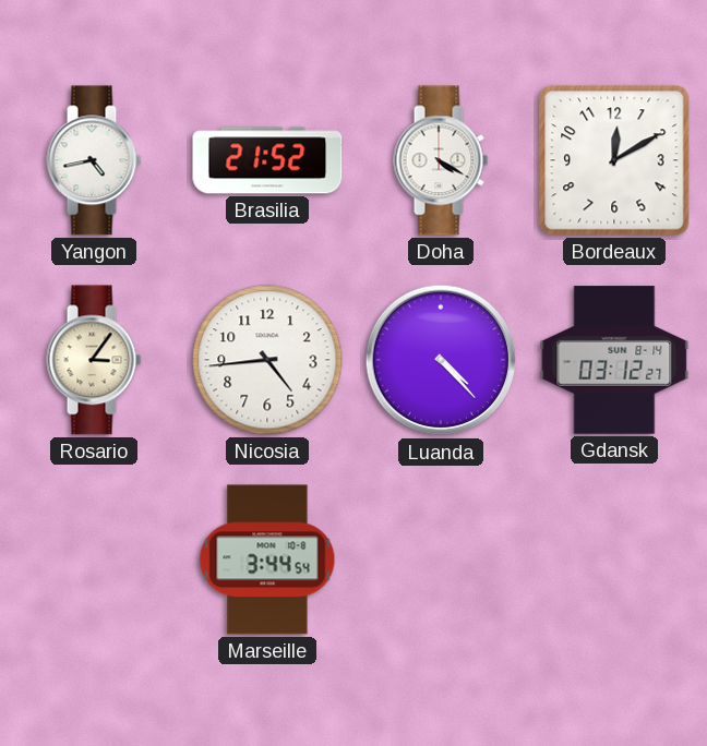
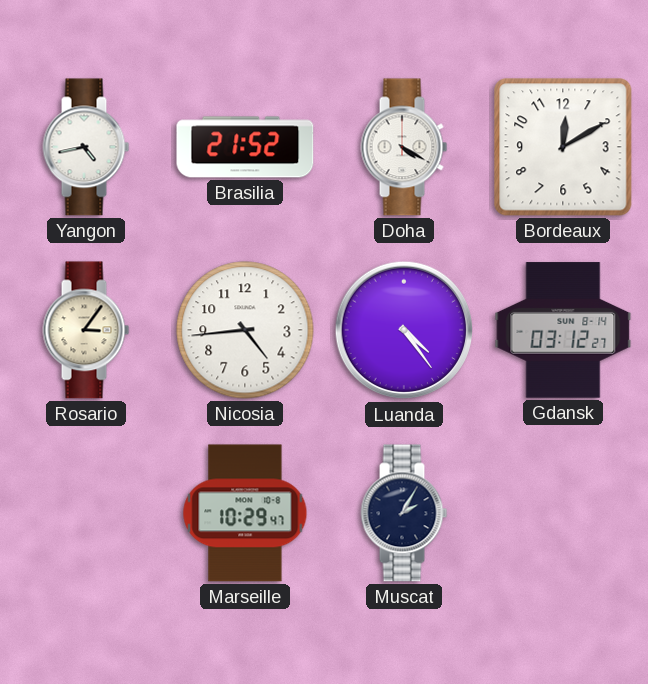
Luanda: 4:23 -> 4:24 (404, 330)
Marseille: 3:44 -> 10:29 (245, 513)
Muscat: none -> 2:05 (404, 513)
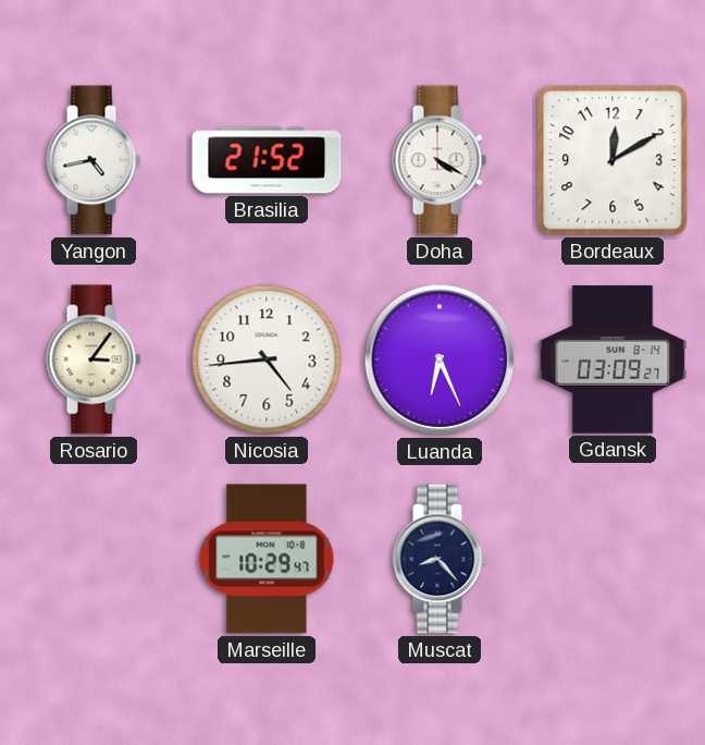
Luanda: 4:24 -> 6:26 (440, 359)
Gdansk: 03:12 -> 03:09 (613, 359)
Muscat: 2:05 -> 8:23 (440, 559)
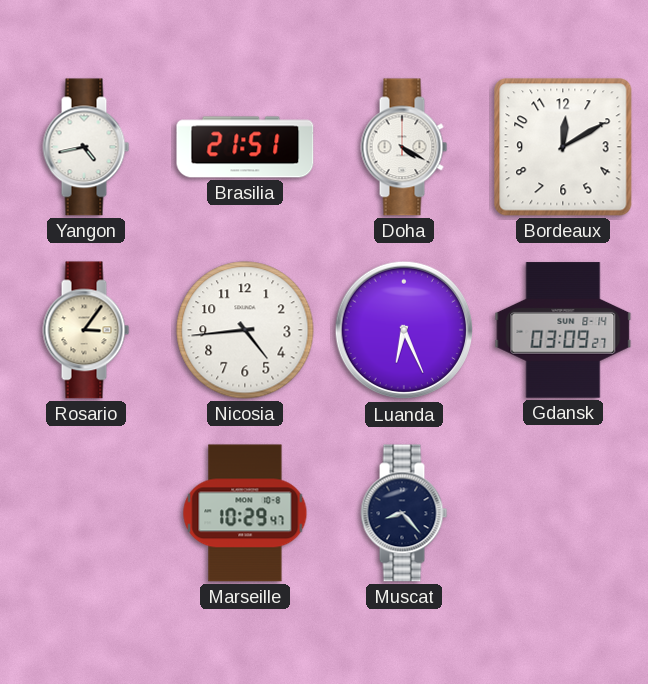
Brasilia: 21:52 -> 21:51 (245, 147)
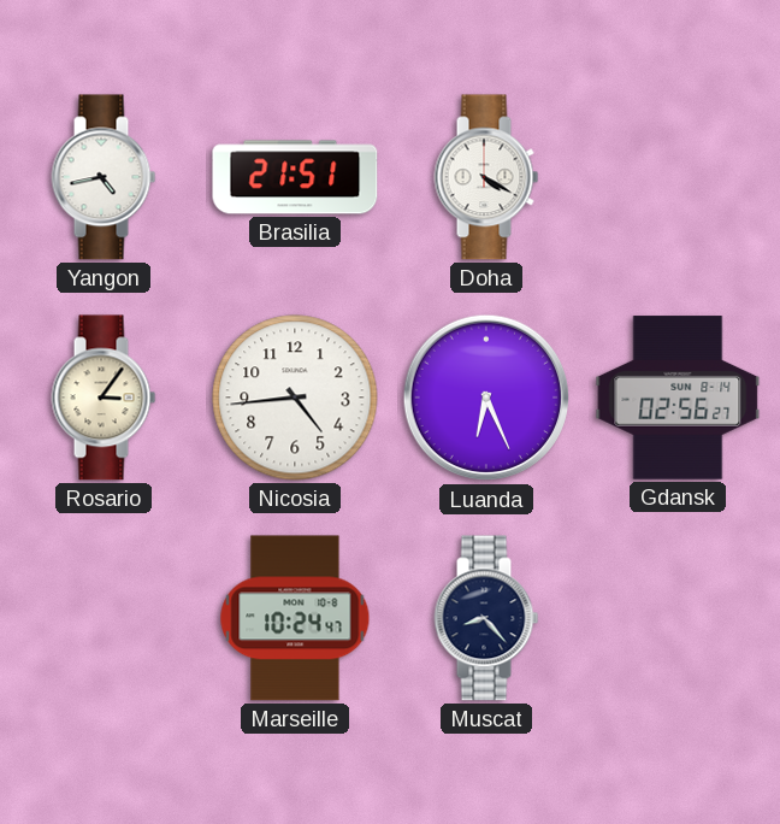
Bordeaux: 12:10 -> none (563, 147)
Gdansk: 03:09 -> 02:56 (678, 398)
Marseille: 10:29 -> 10:24 (295, 618)
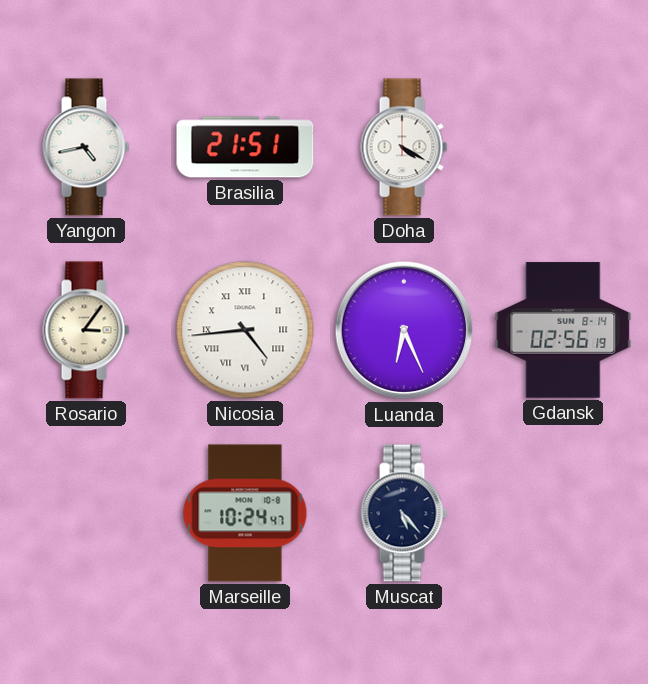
Nicosia numerals: Arabic -> Roman (245, 330)
Gdansk: 02:56:27 -> 02:56:19 (563, 330)
Muscat: 8:23 -> 5:23 (404, 513)
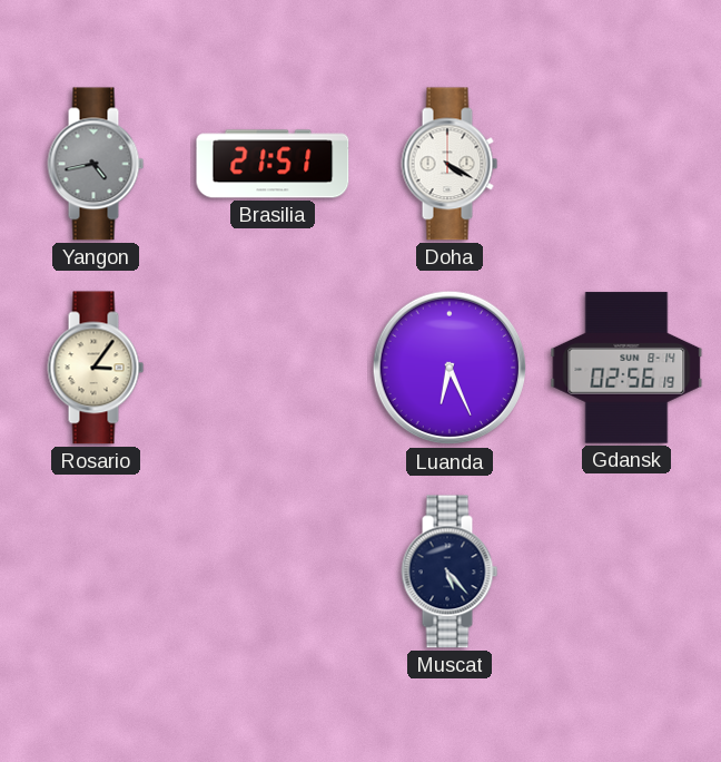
Yangon dial: white -> grey (96, 164)
Nicosia: 4:44 -> none (245, 330)
Marseille: 10:24 -> none (245, 513)
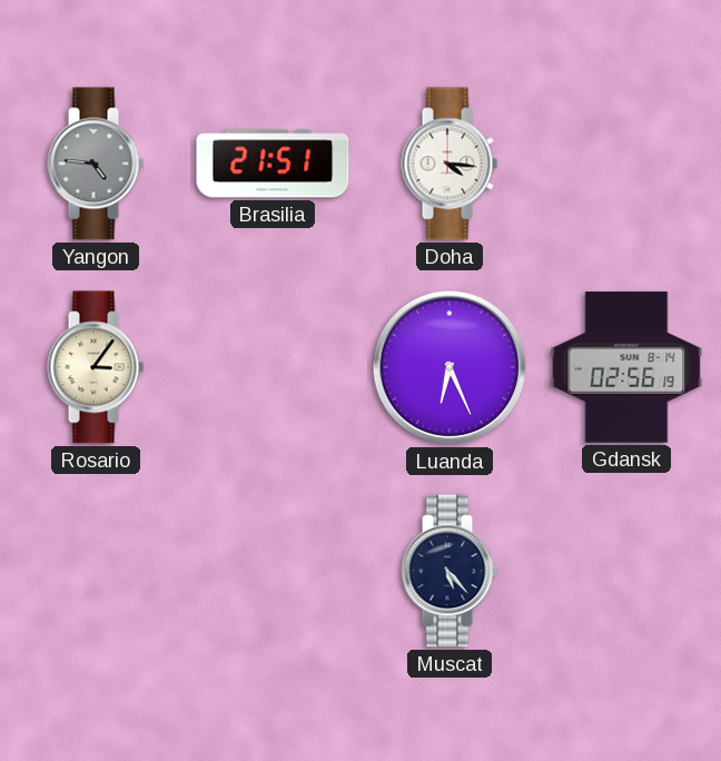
Yangon: 4:43 -> 4:46 (96, 164)
Doha: 4:20 -> 4:16 (450, 164)
